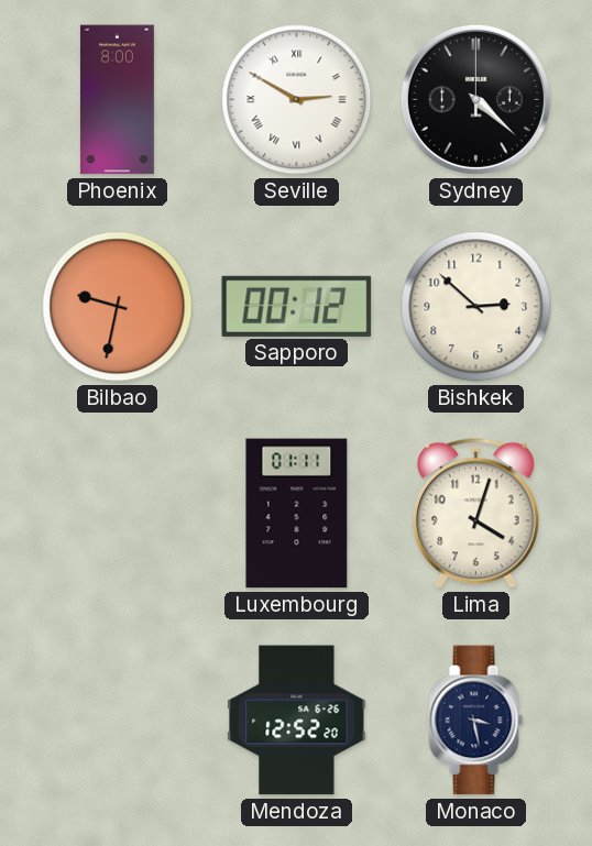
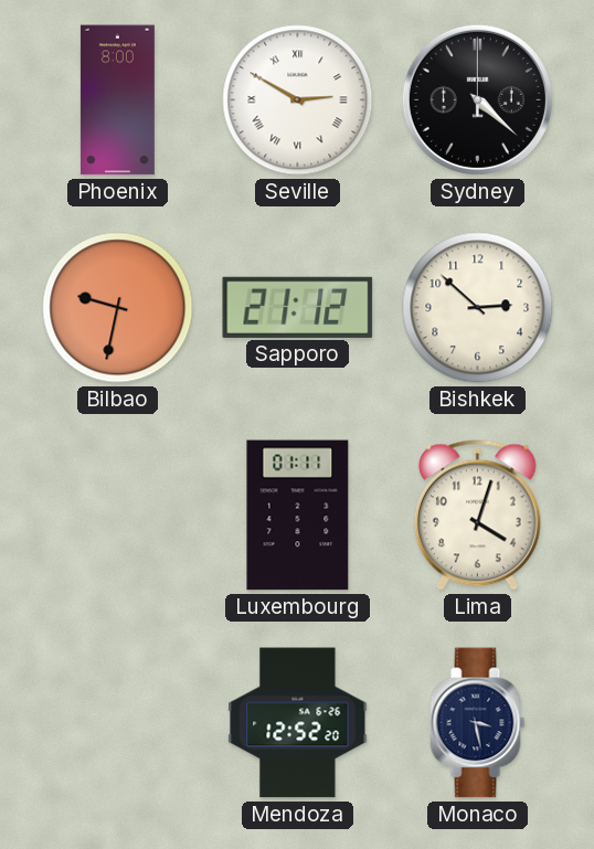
Sapporo: 00:12 -> 21:12 (298, 307)
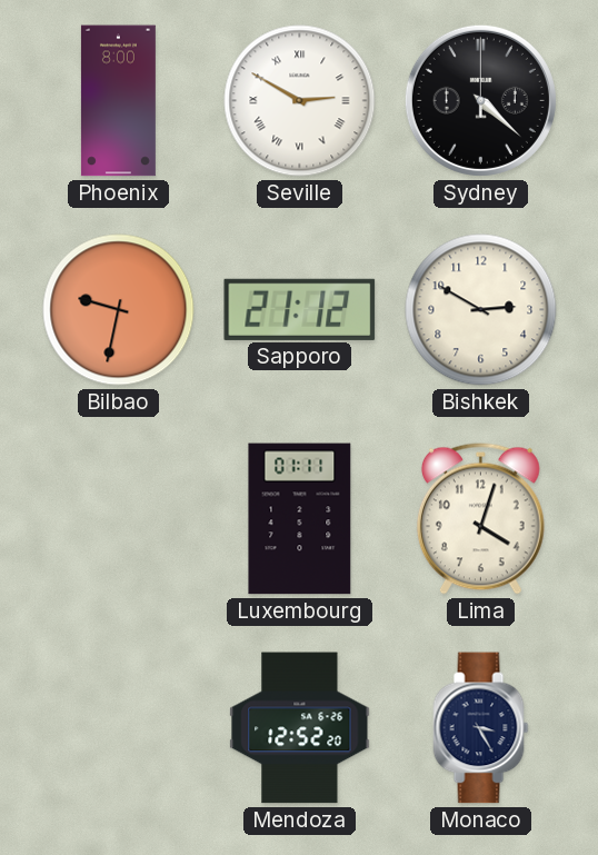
Bishkek: 2:52 -> 2:50 (481, 310)
Monaco: 3:28 -> 3:25 (481, 728)
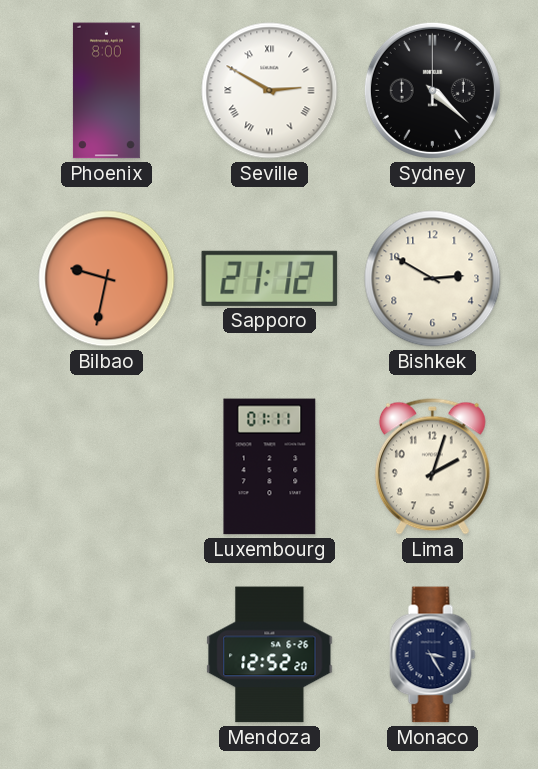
Lima: 4:03 -> 2:03 (432, 466)
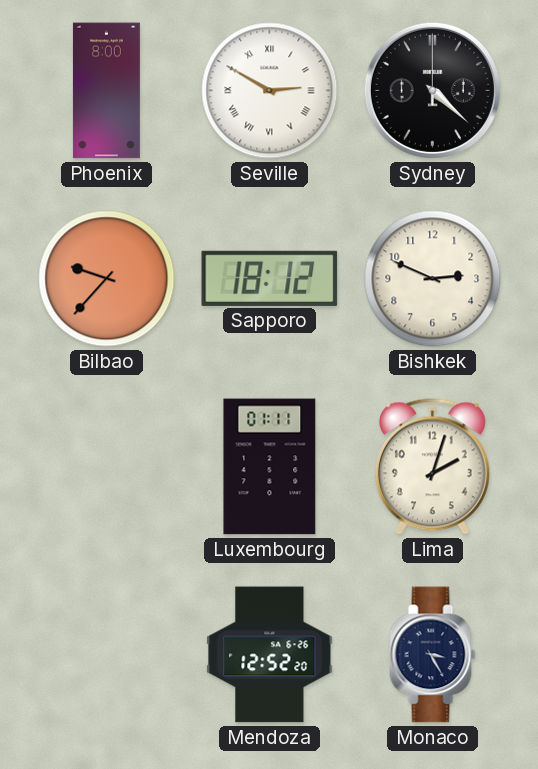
Bilbao: 9:32 -> 9:37 (107, 279)
Sapporo: 21:12 -> 18:12 (270, 278)
Bishkek: 2:50 -> 2:49 (433, 279)
